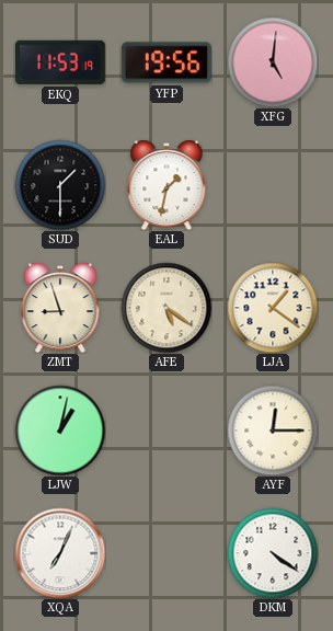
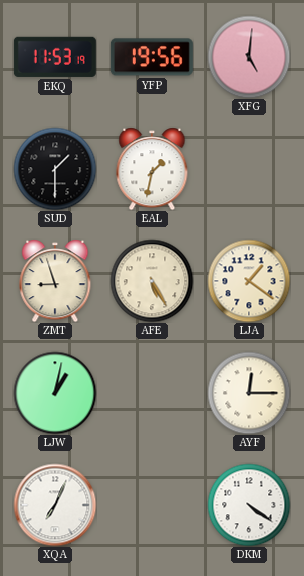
AFE: 5:21 -> 5:25 (152, 281)
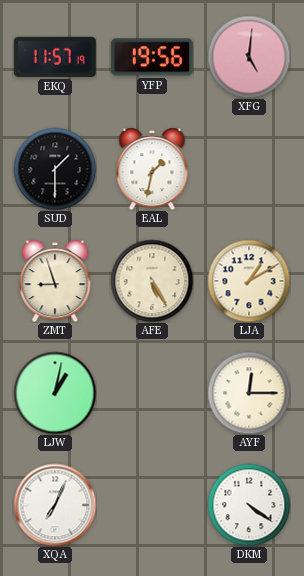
EKQ: 11:53 -> 11:57 (55, 57)
LJA: 1:21 -> 1:10 (249, 281)
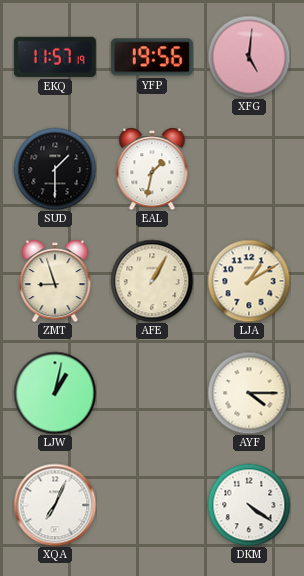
AFE: 5:25 -> 1:05 (152, 281)
AYF: 12:15 -> 4:15 (249, 393)
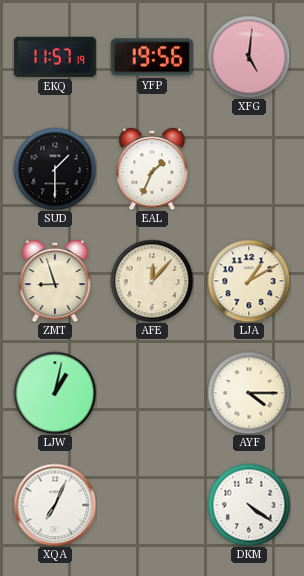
EAL: 1:32 -> 1:34 (152, 169)
AFE: 1:05 -> 12:07 (152, 281)
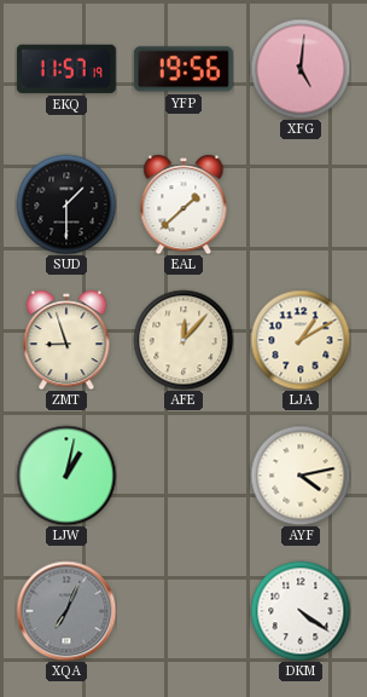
EAL: 1:34 -> 1:38 (183, 205)
AYF: 4:15 -> 4:13 (301, 476)
XQA dial: white -> grey (66, 611)
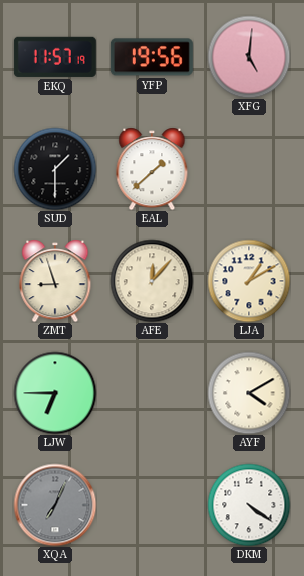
LJW: 1:02 -> 6:45 (55, 393)
AYF: 4:13 -> 4:10 (249, 393)
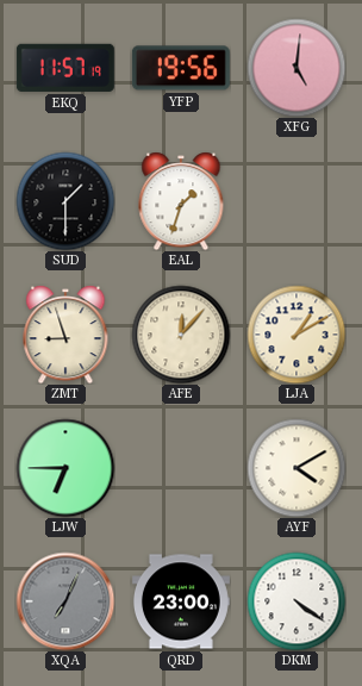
EAL: 1:38 -> 1:33 (181, 201)
QRD: none -> 23:00 (181, 601)
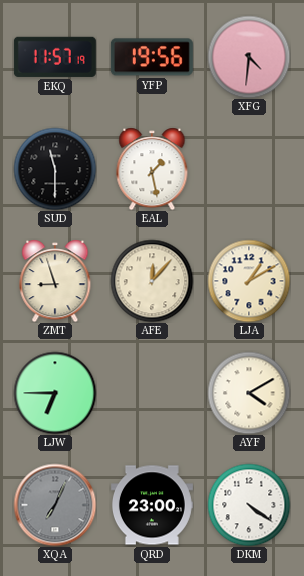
XFG: 5:01 -> 4:31 (249, 57)
SUD: 1:30 -> 11:30 (55, 169)
EAL: 1:33 -> 1:28 (152, 169)
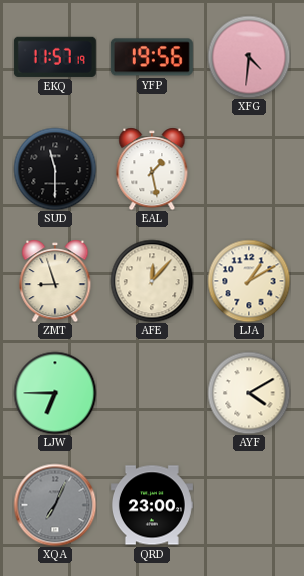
DKM: 4:21 -> none (249, 505)
